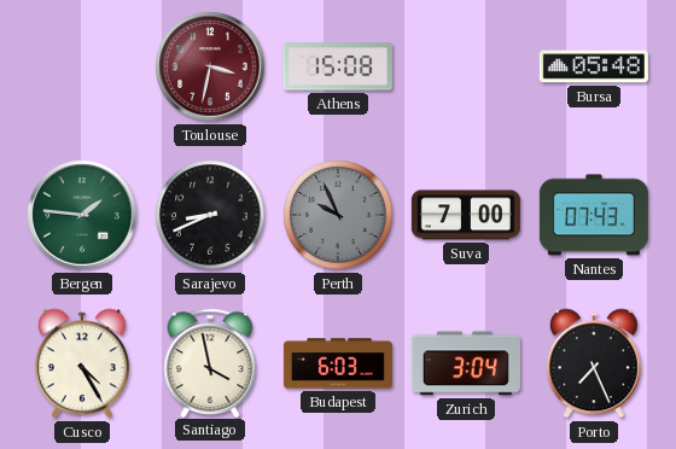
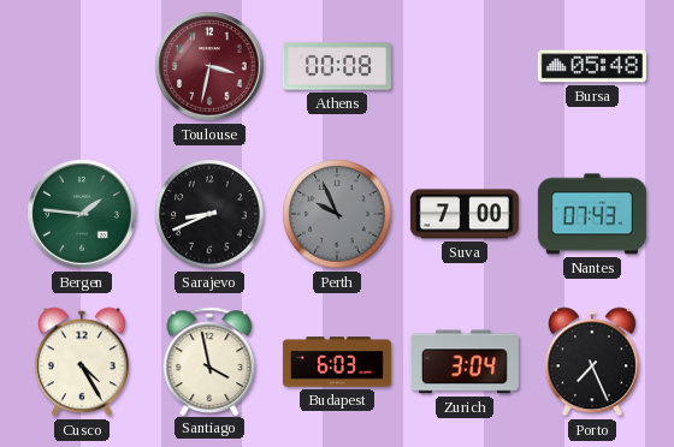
Athens: 15:08 -> 00:08 (337, 66)
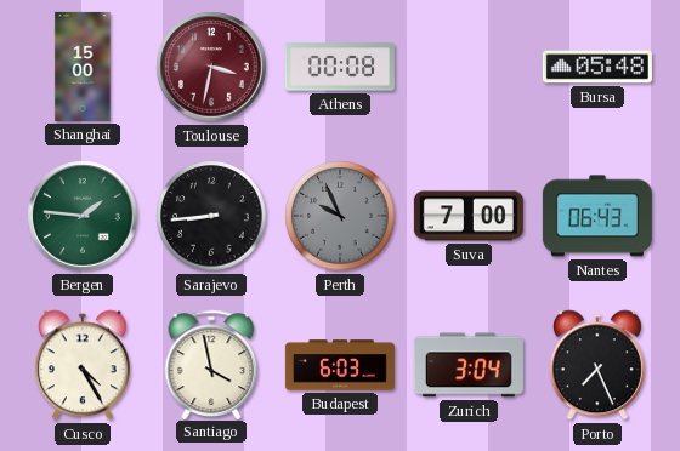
Shanghai: none -> 15:00 (83, 67)
Sarajevo: 8:41 -> 8:44 (211, 216)
Nantes: 07:43 -> 06:43 (597, 216)
